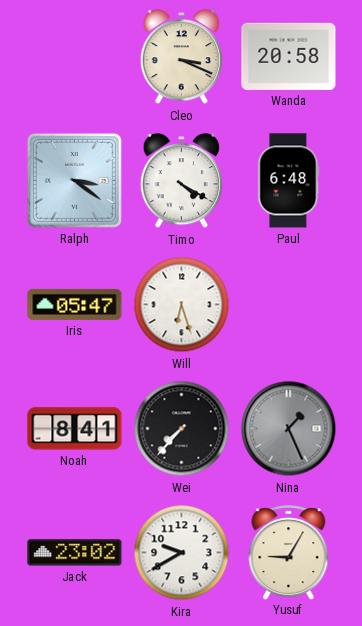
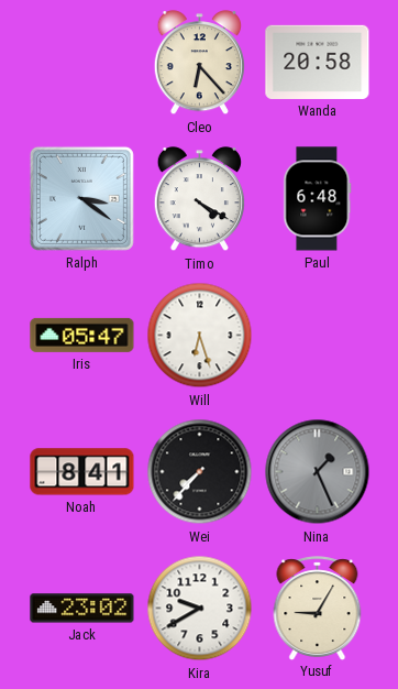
Cleo: 3:19 -> 6:23 (199, 63)
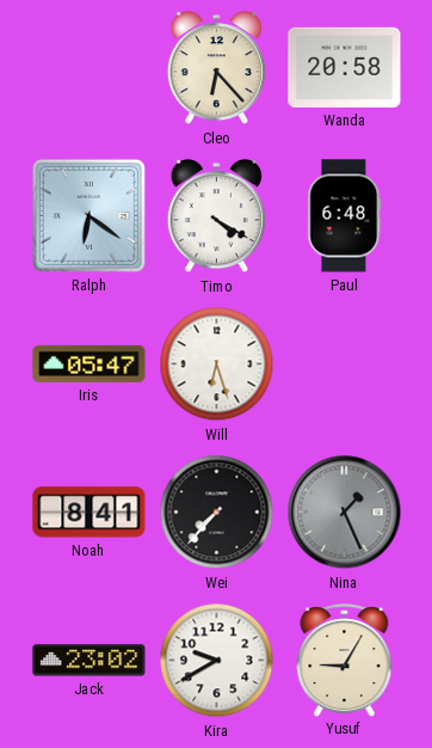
Ralph: 3:21 -> 6:21 (88, 215)
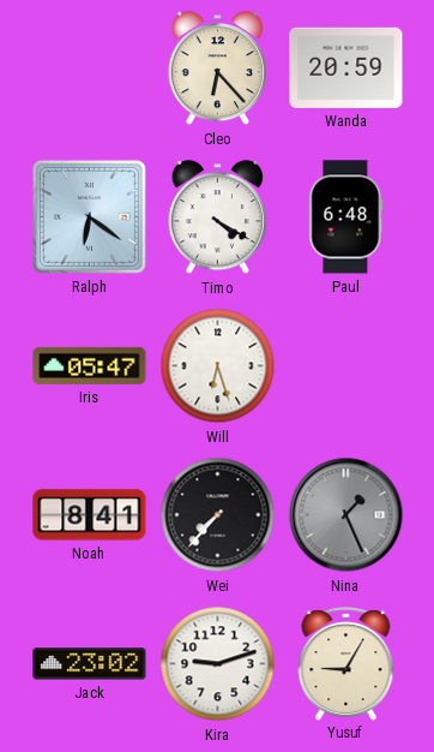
Wanda: 20:58 -> 20:59 (346, 67)
Kira: 9:40 -> 9:12 (218, 664)
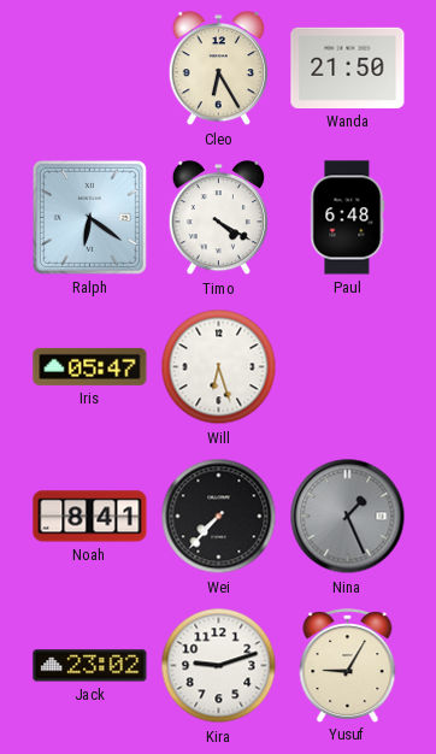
Cleo: 6:23 -> 6:25 (218, 69)
Wanda: 20:59 -> 21:50 (348, 67)
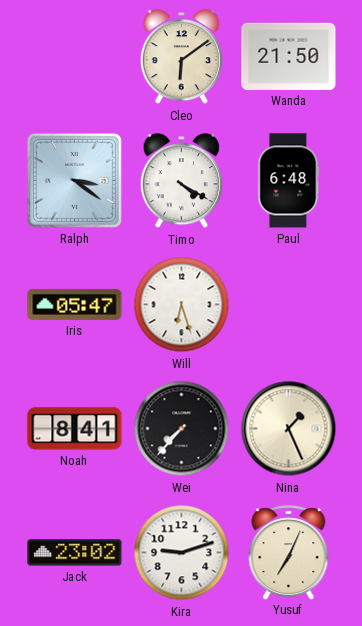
Cleo: 6:25 -> 6:09 (181, 57)
Ralph: 6:21 -> 3:21 (74, 180)
Nina dial: grey -> cream (289, 429)
Yusuf: 9:05 -> 7:04 (289, 552)
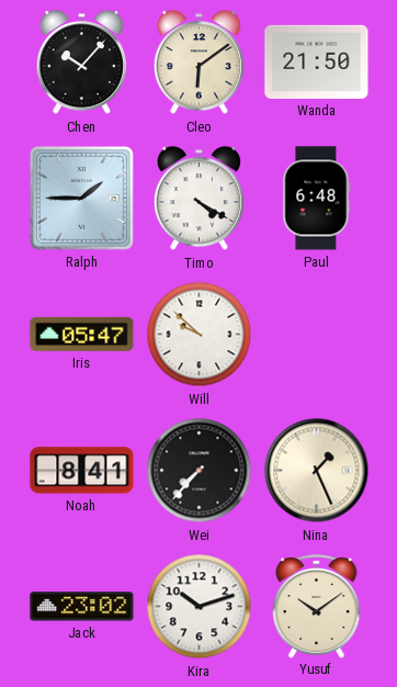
Chen: none -> 10:07 (81, 63)
Ralph: 3:21 -> 1:45 (81, 198)
Will: 6:27 -> 9:52 (200, 335)
Kira: 9:12 -> 10:12 (200, 607)
Yusuf: 7:04 -> 10:09 (317, 606)
